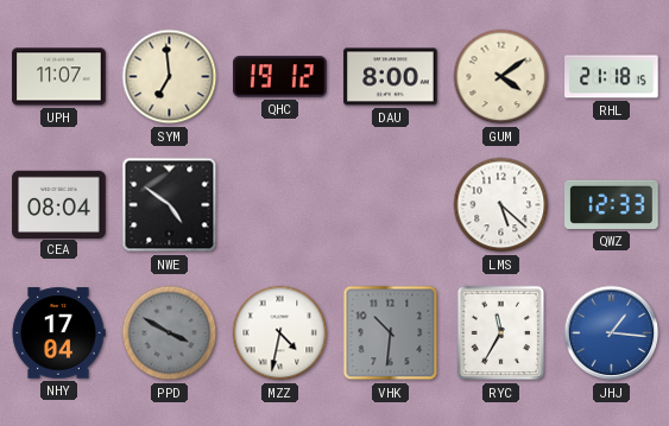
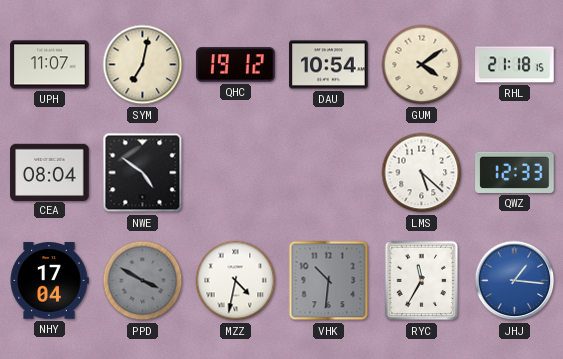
SYM: 6:59 -> 7:02 (143, 65)
DAU: 8:00 -> 10:54 (329, 65)
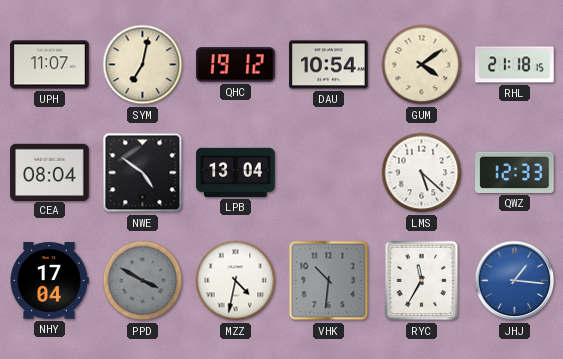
LPB: none -> 13:04 (236, 172)
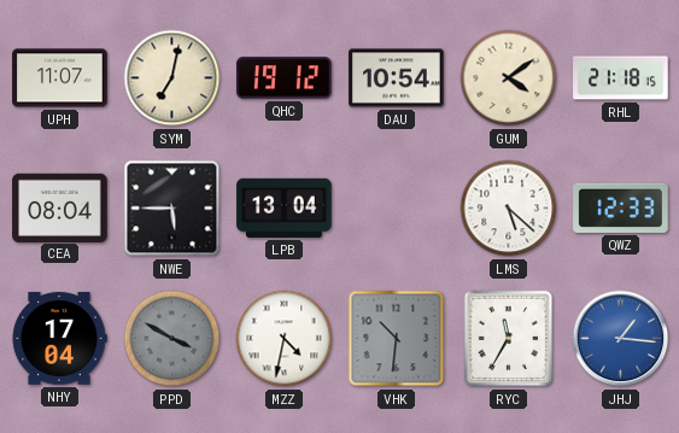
NWE: 4:51 -> 5:45 (172, 209)
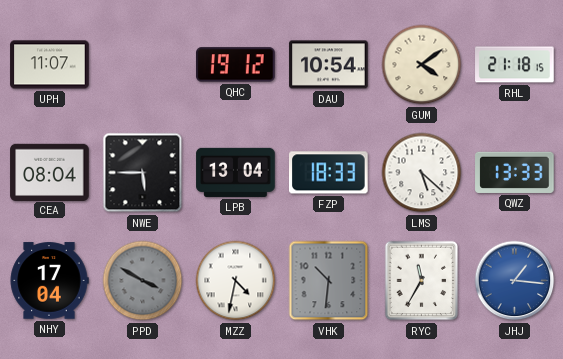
SYM: 7:02 -> none (172, 78)
FZP: none -> 18:33 (329, 173)
QWZ: 12:33 -> 13:33 (515, 172)
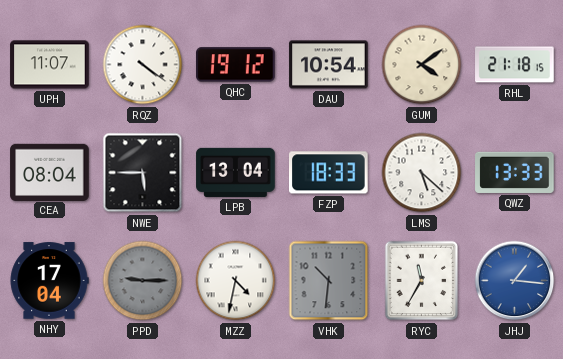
RQZ: none -> 4:21 (143, 65)
PPD: 3:50 -> 9:15 (143, 281)
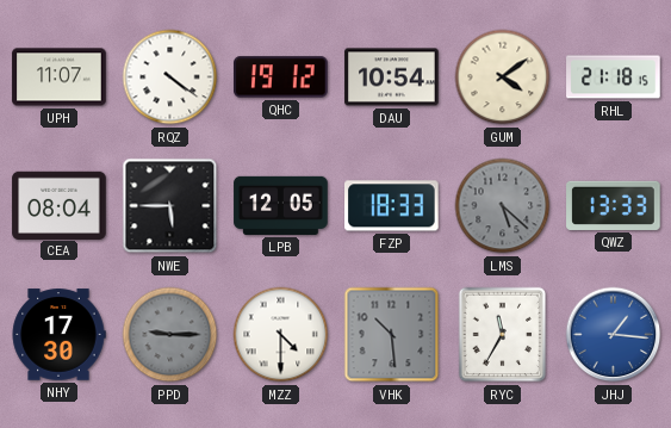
LPB: 13:04 -> 12:05 (281, 205)
LMS dial: white -> grey (503, 206)
NHY: 17:04 -> 17:30 (58, 335)
MZZ: 4:32 -> 4:30 (281, 335)
VHK: 10:31 -> 10:29 (392, 335)
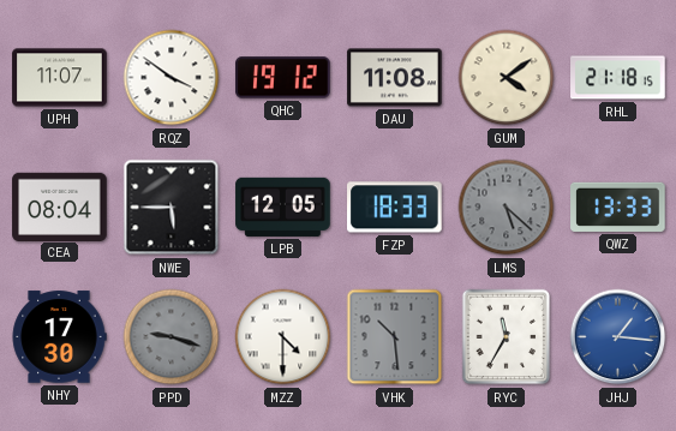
RQZ: 4:21 -> 3:51 (172, 78)
DAU: 10:54 -> 11:08 (395, 78)
PPD: 9:15 -> 9:18 (172, 337)
